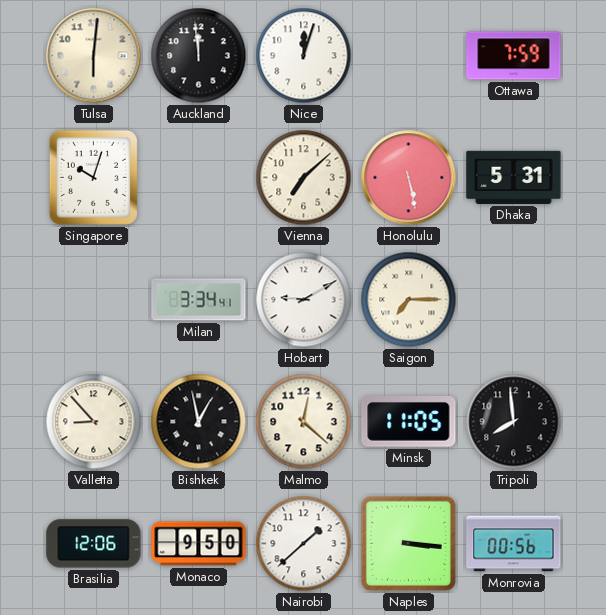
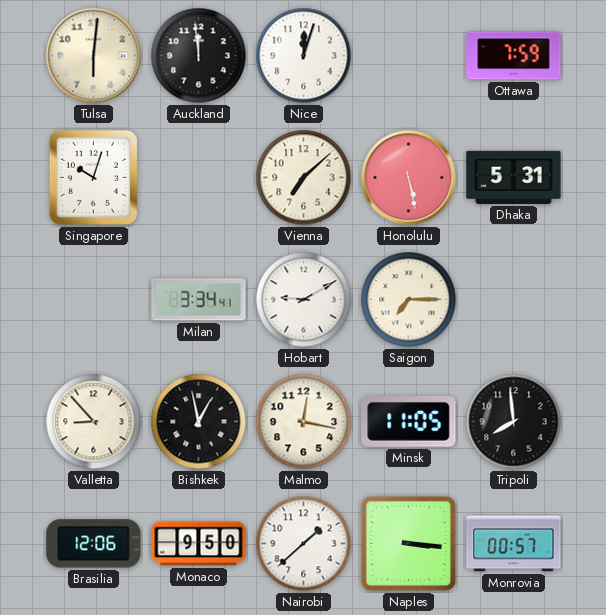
Malmo: 12:22 -> 12:17 (304, 422)
Monrovia: 00:56 -> 00:57 (514, 544)
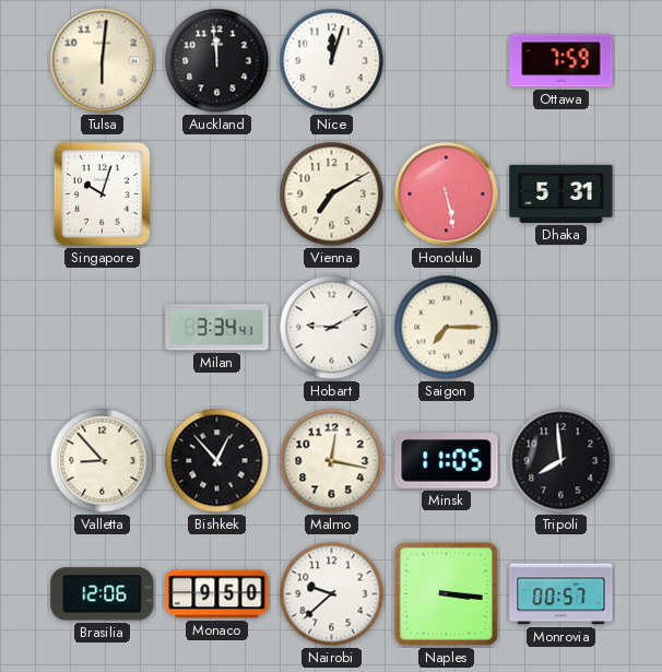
Vienna: 7:08 -> 7:10 (332, 194)
Bishkek: 12:58 -> 12:53 (217, 461)
Nairobi: 1:38 -> 9:38 (332, 594)
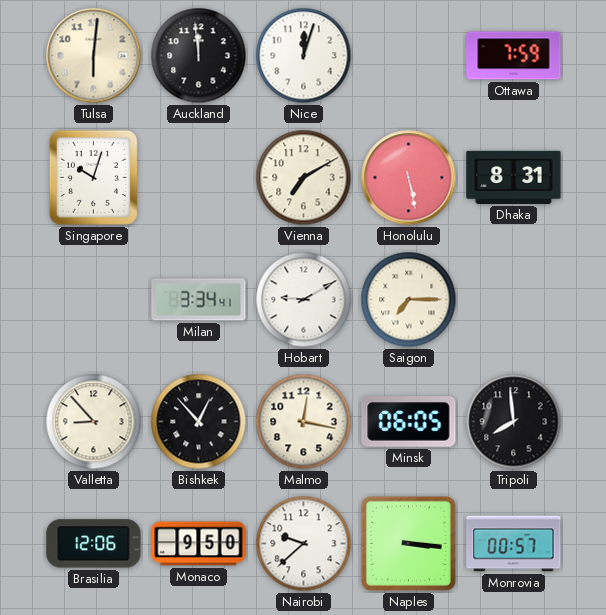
Dhaka: 5:31 -> 8:31 (514, 177)
Minsk: 11:05 -> 06:05 (409, 422)
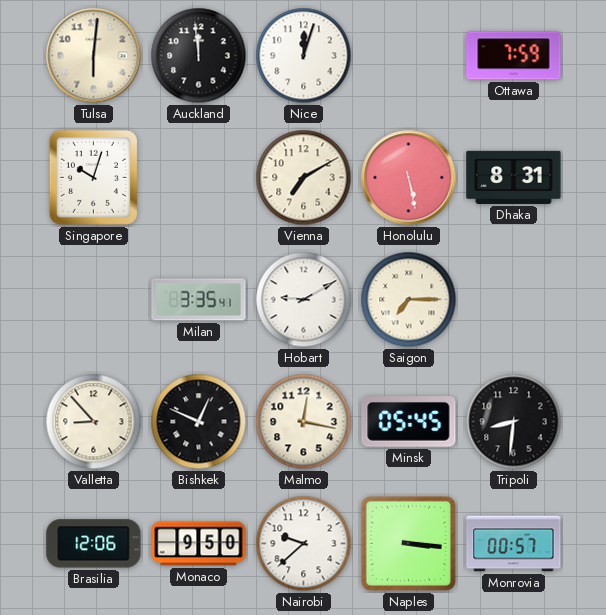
Milan: 3:34 -> 3:35 (199, 300)
Bishkek: 12:53 -> 12:49 (199, 422)
Minsk: 06:05 -> 05:45 (409, 422)
Tripoli: 7:59 -> 8:31 (514, 422)
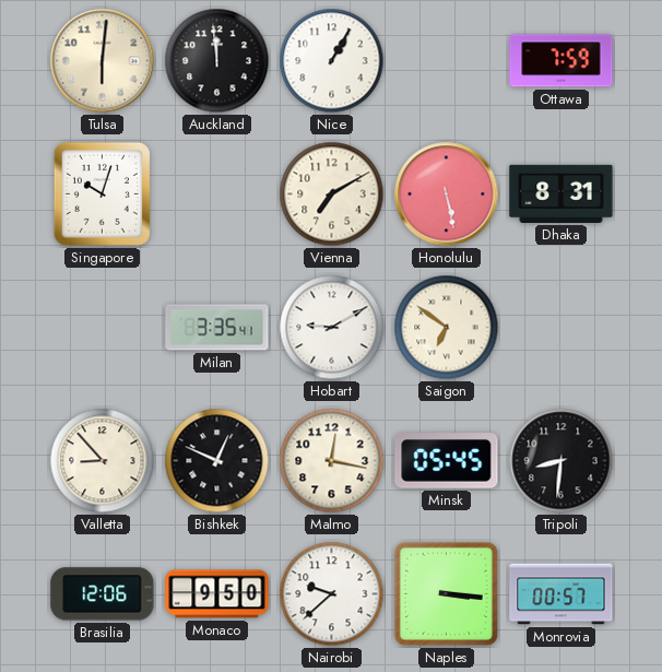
Nice: 12:03 -> 1:05 (332, 61)
Saigon: 7:15 -> 6:51 (447, 328)
